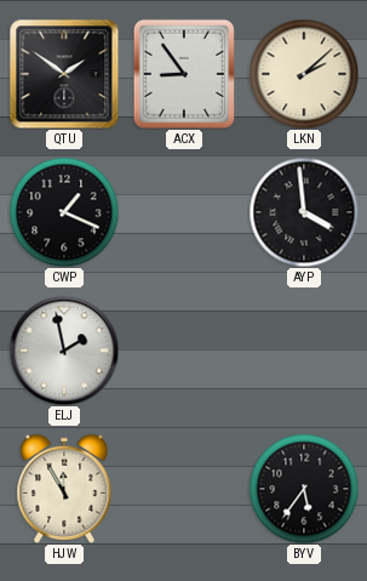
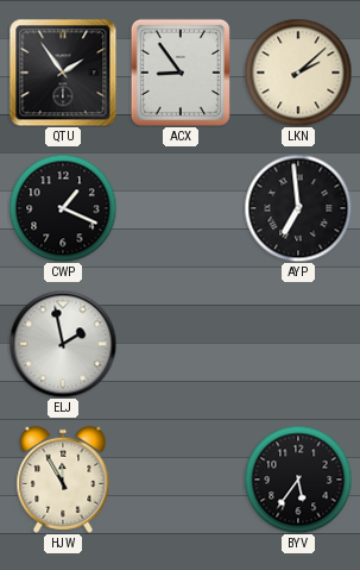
QTU: 1:51 -> 1:54 (63, 73)
AYP: 3:59 -> 6:59 (298, 208)
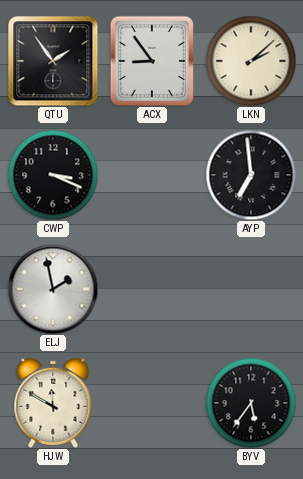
CWP: 1:19 -> 3:19 (53, 175)
HJW: 11:55 -> 11:50 (53, 403)
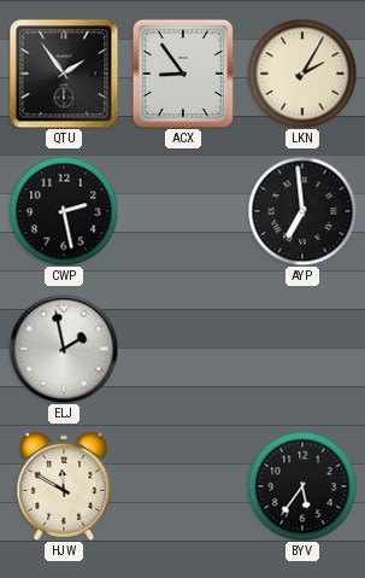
LKN: 2:08 -> 2:05 (302, 74)
CWP: 3:19 -> 2:28 (64, 211)
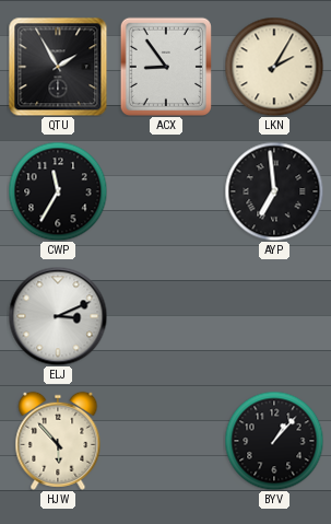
QTU: 1:54 -> 1:55 (58, 67)
CWP: 2:28 -> 11:35 (58, 191)
ELJ: 1:58 -> 3:11 (58, 316)
HJW: 11:50 -> 5:53 (58, 441)
BYV: 5:36 -> 1:07 (274, 441)
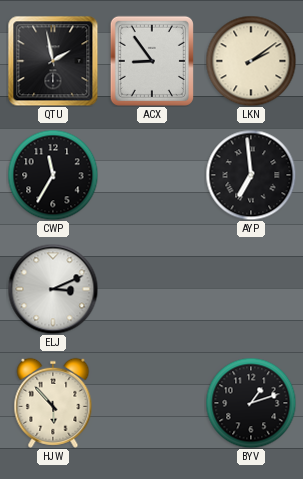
QTU: 1:55 -> 1:58 (53, 61)
LKN: 2:05 -> 2:09 (251, 61)
BYV: 1:07 -> 1:12 (251, 403)
